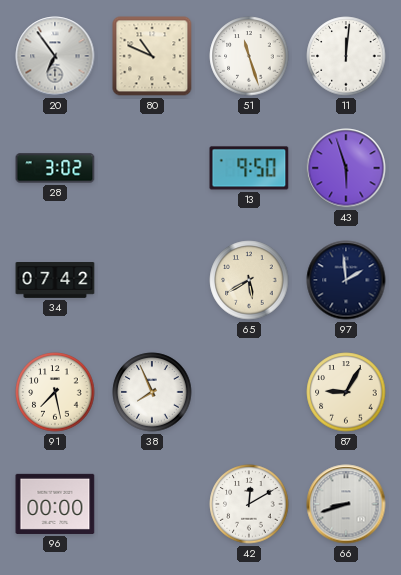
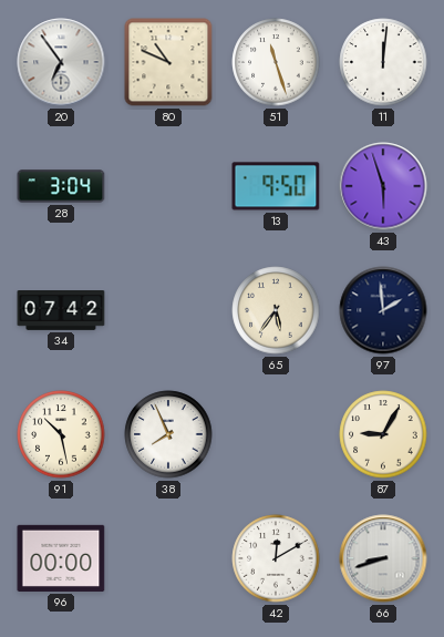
28: 3:02 -> 3:04 (61, 186)
65: 5:40 -> 5:36 (276, 310)
91: 7:28 -> 10:28 (61, 434)
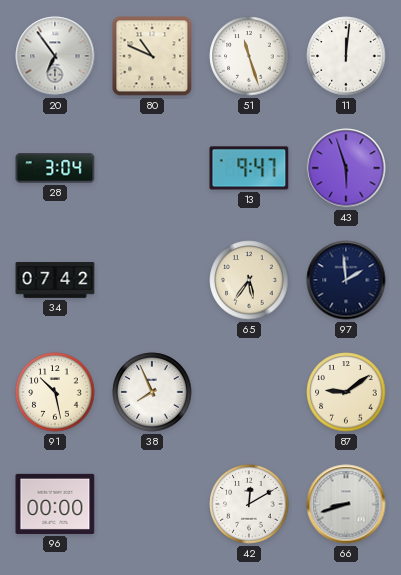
13: 9:50 -> 9:47 (249, 168)
87: 9:05 -> 9:09 (346, 392)
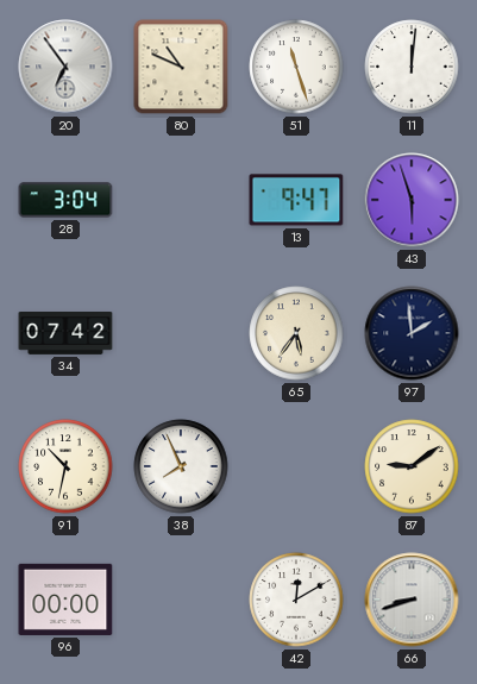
91: 10:28 -> 10:32 (65, 466)
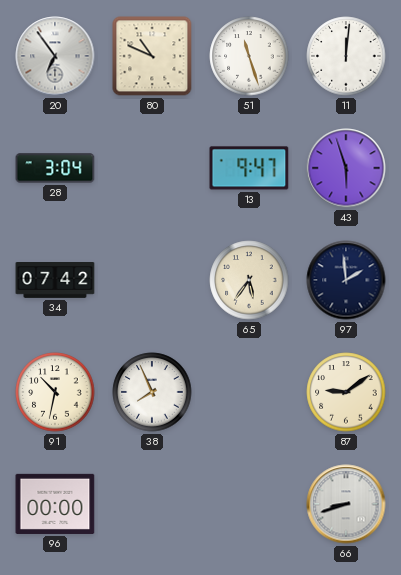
42: 12:10 -> none (296, 600)
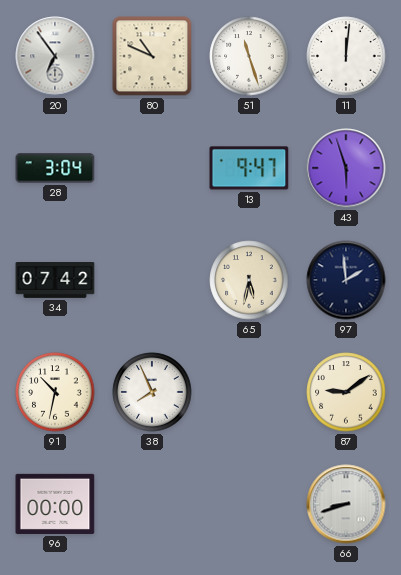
65: 5:36 -> 5:32 (249, 280)
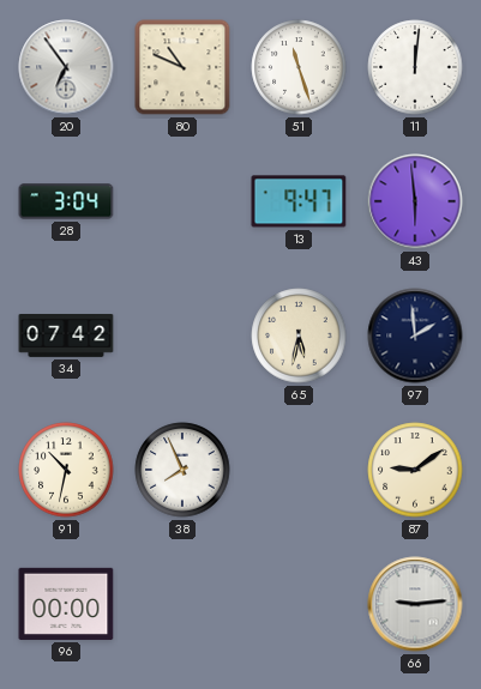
43: 5:57 -> 5:59 (415, 201)
66: 8:42 -> 9:14 (415, 604)
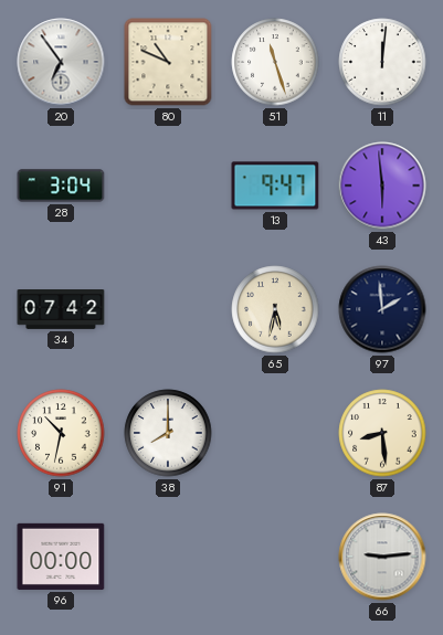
38: 7:56 -> 8:00 (168, 433)
87: 9:09 -> 8:29 (382, 433)
